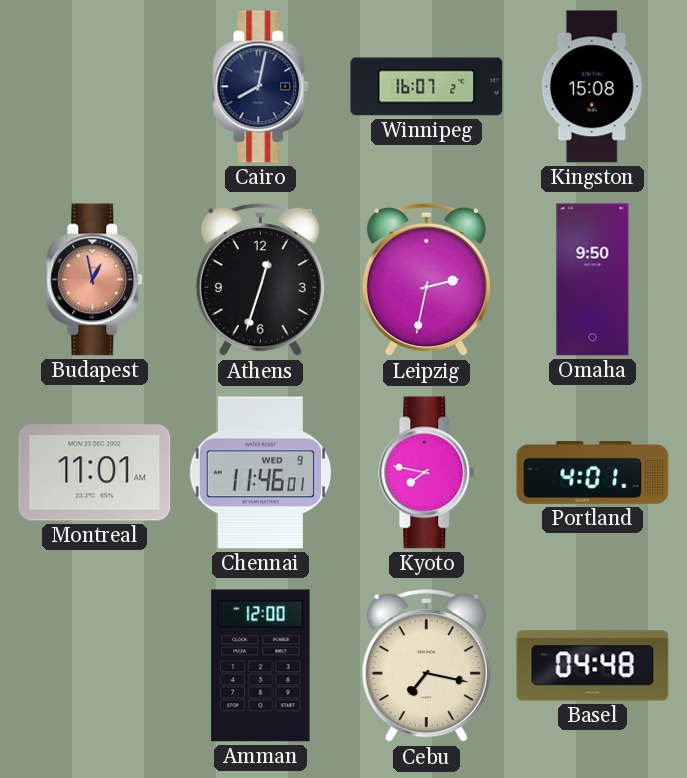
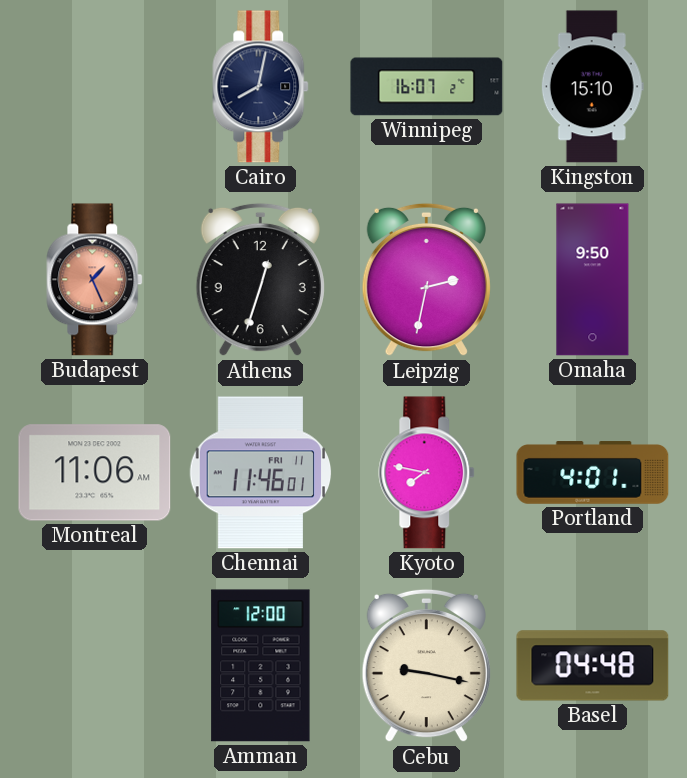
Kingston: 15:08 -> 15:10 (592, 87)
Budapest: 12:58 -> 1:26 (95, 280)
Montreal: 11:01 -> 11:06 (95, 473)
Chennai date: WED 9 -> FRI 11 (261, 473)
Cebu: 7:17 -> 9:17 (426, 666)
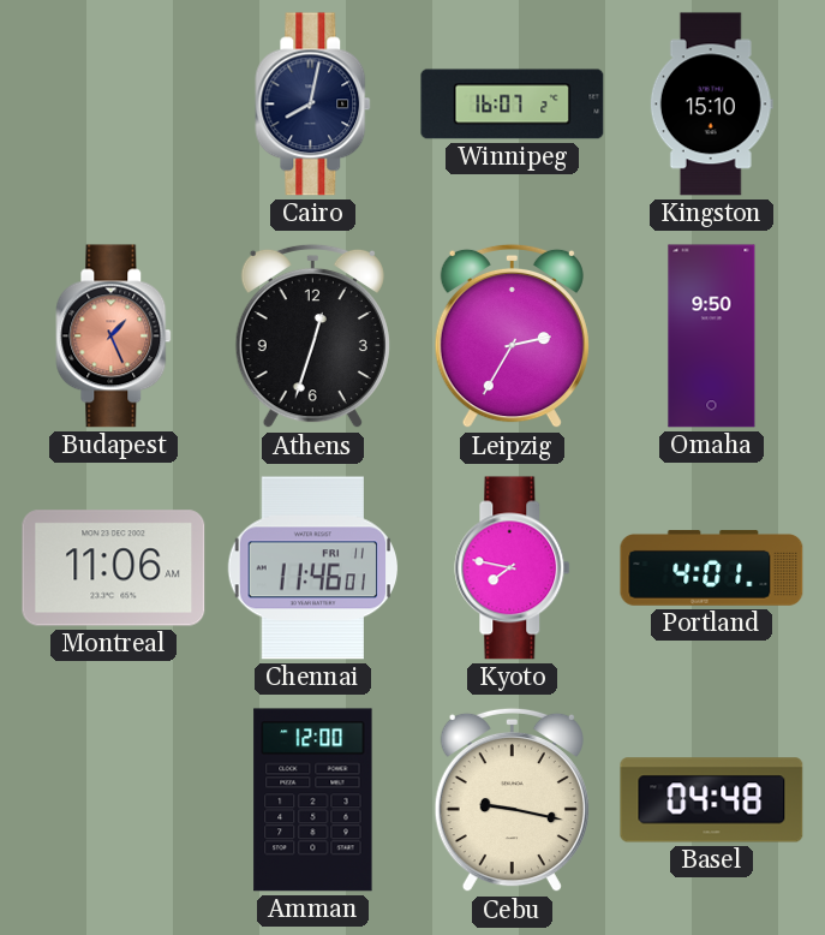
Leipzig: 2:32 -> 2:35 (512, 337)
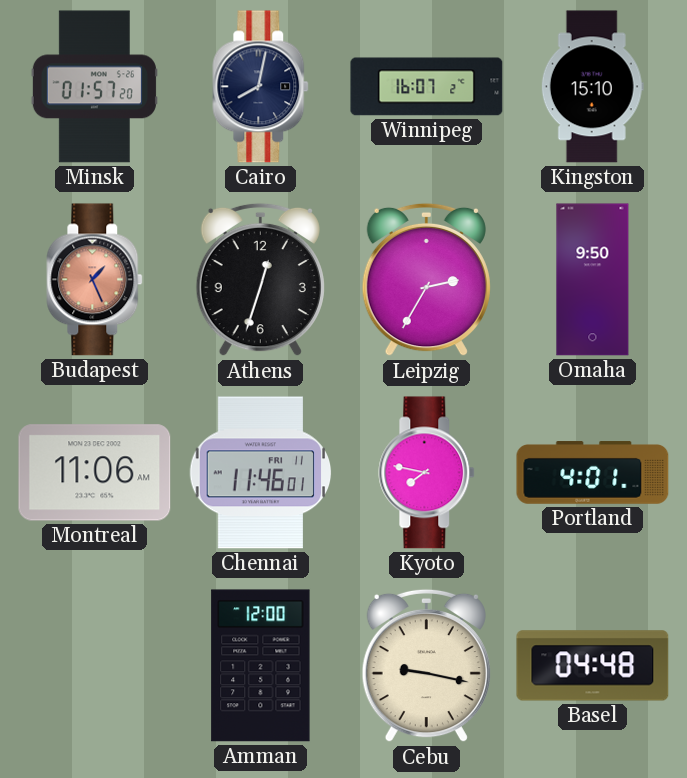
Minsk: none -> 01:57 (94, 87)
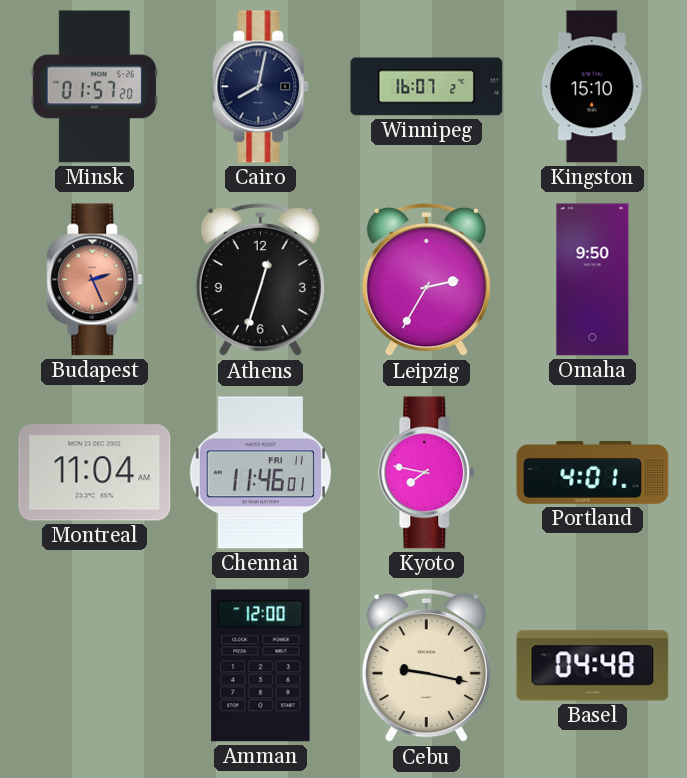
Budapest: 1:26 -> 2:26 (95, 280)
Montreal: 11:06 -> 11:04 (95, 473)
